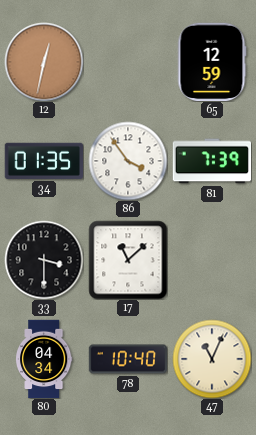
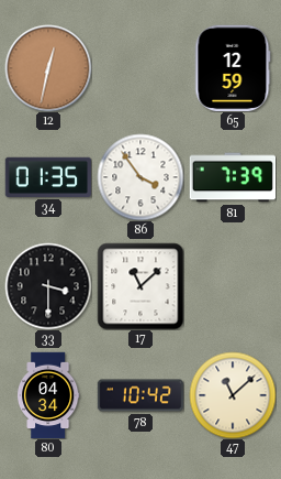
78: 10:40 -> 10:42 (140, 395)
47: 11:04 -> 11:08 (233, 395)
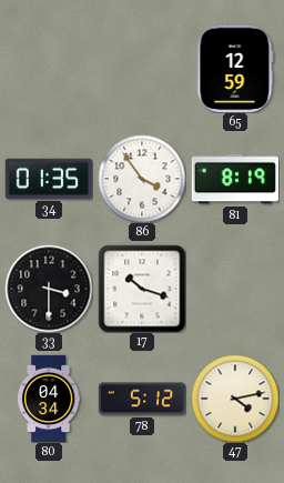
12: 12:32 -> none (48, 68)
81: 7:39 -> 8:19 (235, 179)
17: 11:08 -> 10:18 (142, 289)
78: 10:42 -> 5:12 (142, 399)
47: 11:08 -> 4:13 (235, 399)
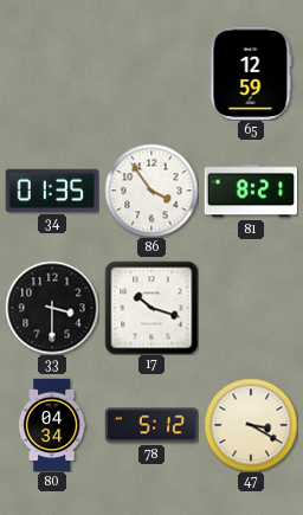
81: 8:19 -> 8:21 (251, 191)
47: 4:13 -> 3:20 (251, 425)
